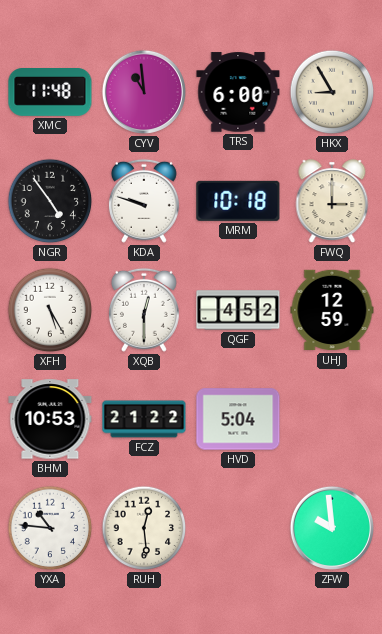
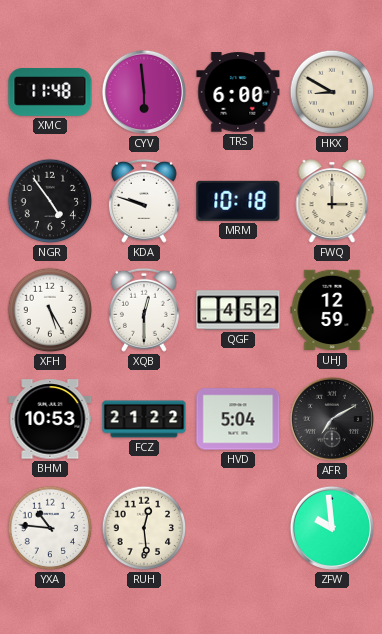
CYV: 10:59 -> 5:59 (144, 92)
HKX: 8:55 -> 8:50 (332, 92)
AFR: none -> 7:10 (332, 419)
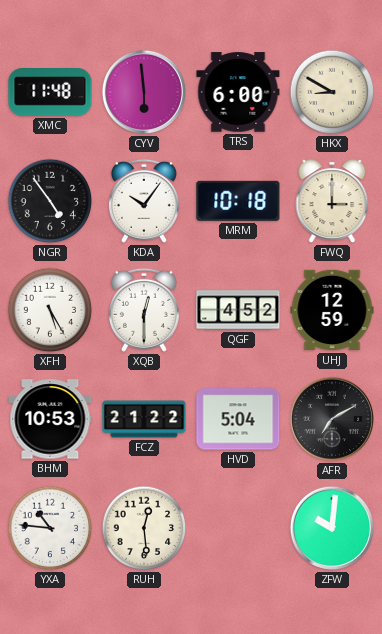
KDA: 9:48 -> 10:06 (144, 201)
ZFW: 9:59 -> 10:01 (332, 528)
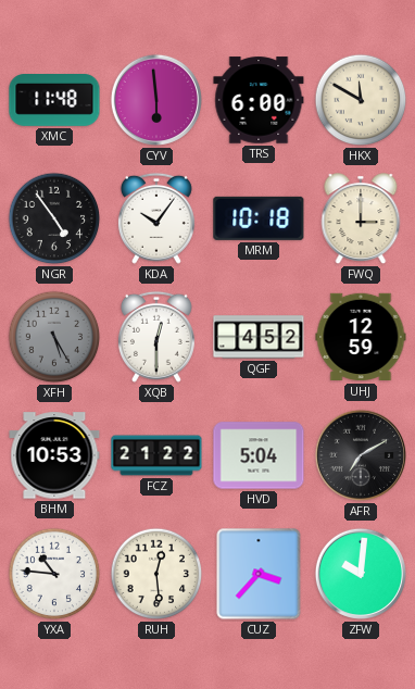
HKX: 8:50 -> 11:50 (361, 100)
XFH dial: white -> grey (54, 337)
CUZ: none -> 3:37 (259, 574)
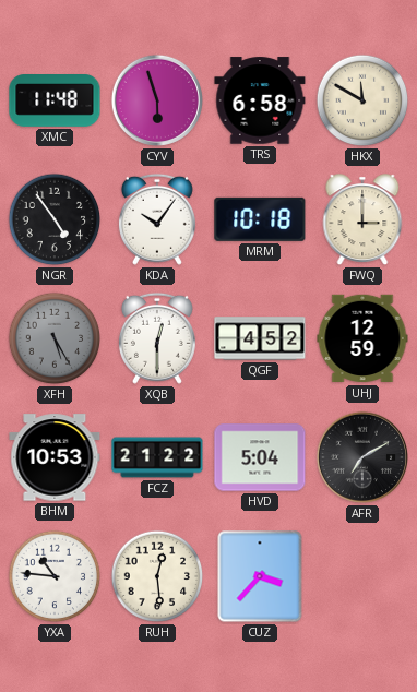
CYV: 5:59 -> 5:57 (157, 100)
TRS: 6:00 -> 6:58 (260, 100)
ZFW: 10:01 -> none (361, 574)
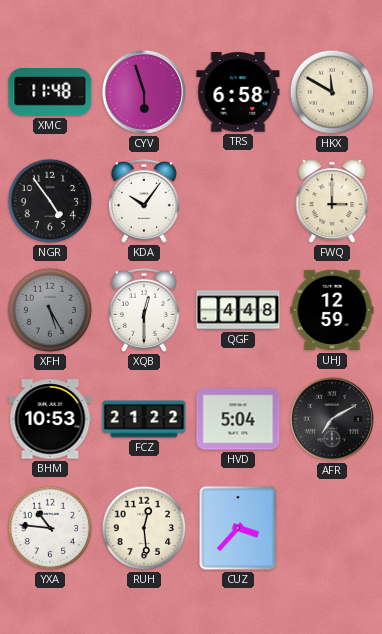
MRM: 10:18 -> none (260, 219)
QGF: 4:52 -> 4:48 (238, 310)
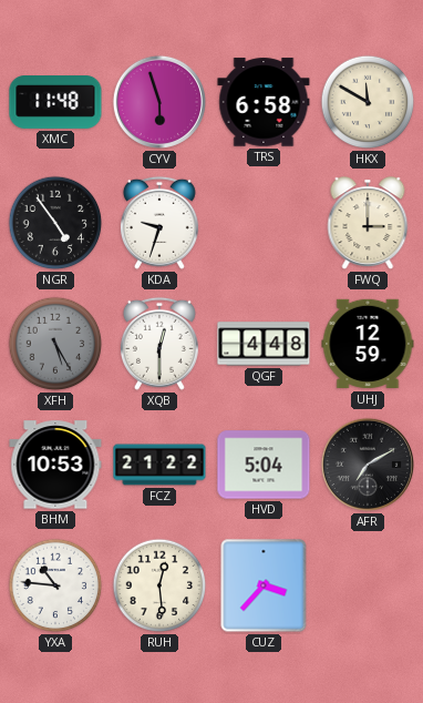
KDA: 10:06 -> 9:33 (159, 223)
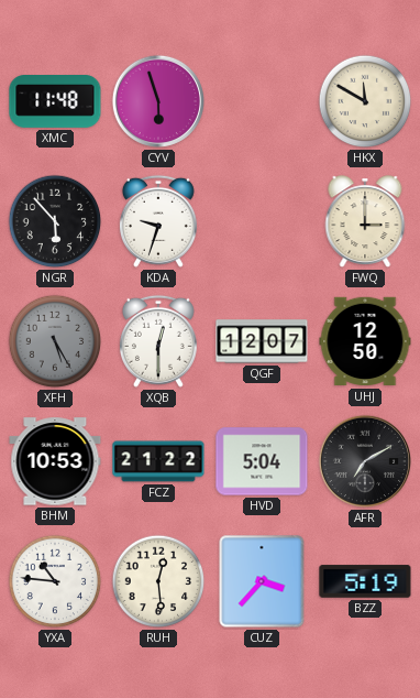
TRS: 6:58 -> none (264, 102)
NGR: 4:54 -> 5:53 (55, 221)
QGF: 4:48 -> 12:07 (262, 341)
UHJ: 12:59 -> 12:50 (365, 341)
BZZ: none -> 5:19 (365, 581)
